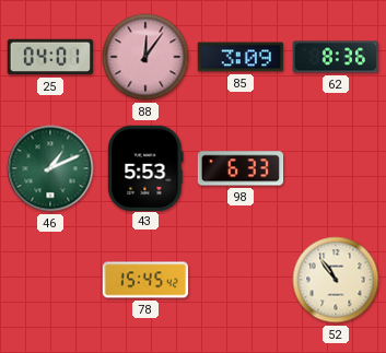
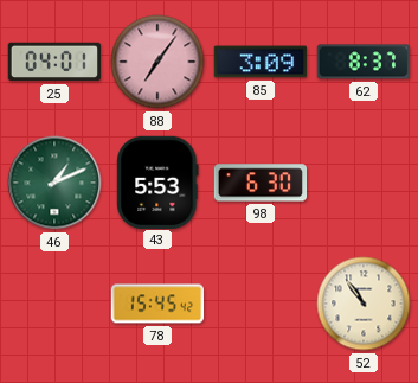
88: 12:06 -> 7:06 (157, 62)
62: 8:36 -> 8:37 (362, 62)
98: 6:33 -> 6:30 (261, 183)
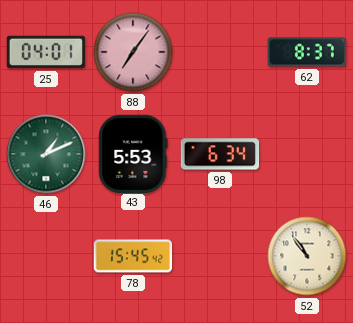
85: 3:09 -> none (259, 62)
98: 6:30 -> 6:34 (220, 154)
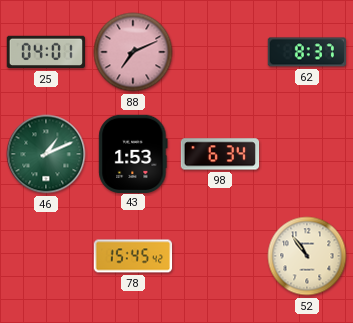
88: 7:06 -> 7:11 (133, 52)
43: 5:53 -> 1:53 (133, 153)
